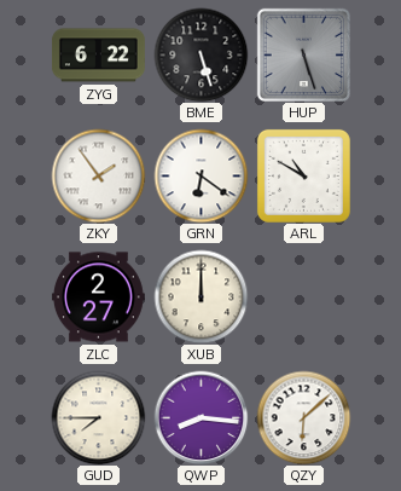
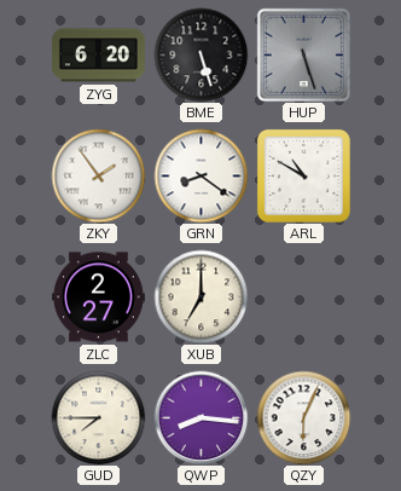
ZYG: 6:22 -> 6:20 (98, 56)
GRN: 6:21 -> 8:21 (200, 175)
XUB: 12:00 -> 7:00 (200, 296)
QZY: 6:08 -> 6:04 (303, 417)
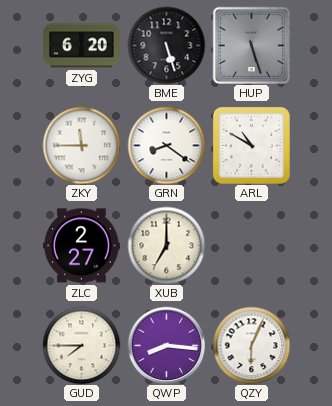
ZKY: 1:54 -> 11:45 (81, 145)
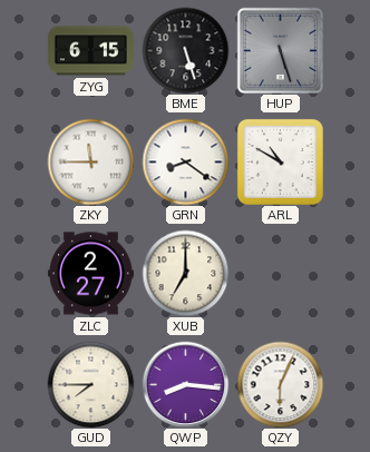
ZYG: 6:20 -> 6:15 (90, 51)
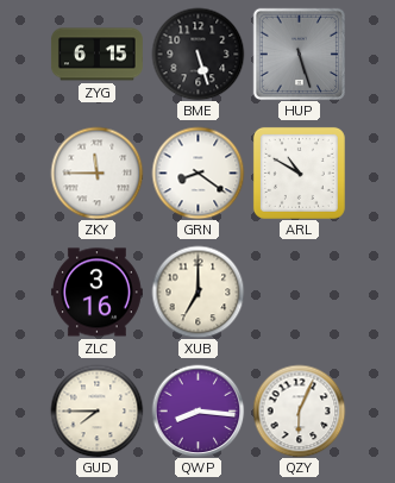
ZLC: 2:27 -> 3:16 (96, 293)
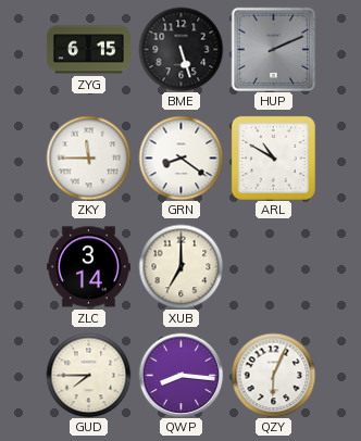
HUP: 5:27 -> 2:11 (273, 49)
ZLC: 3:16 -> 3:14 (88, 267)
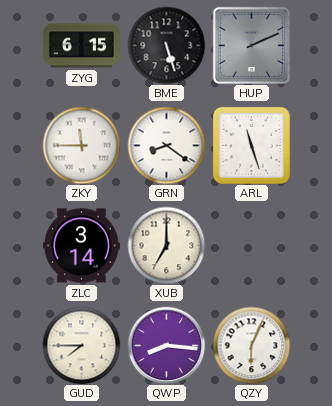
ARL: 10:50 -> 11:27 (251, 145)
